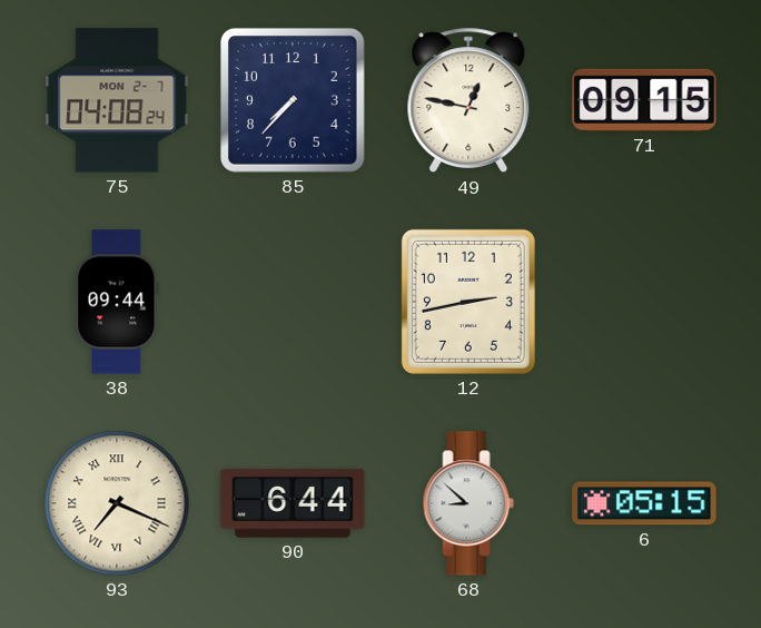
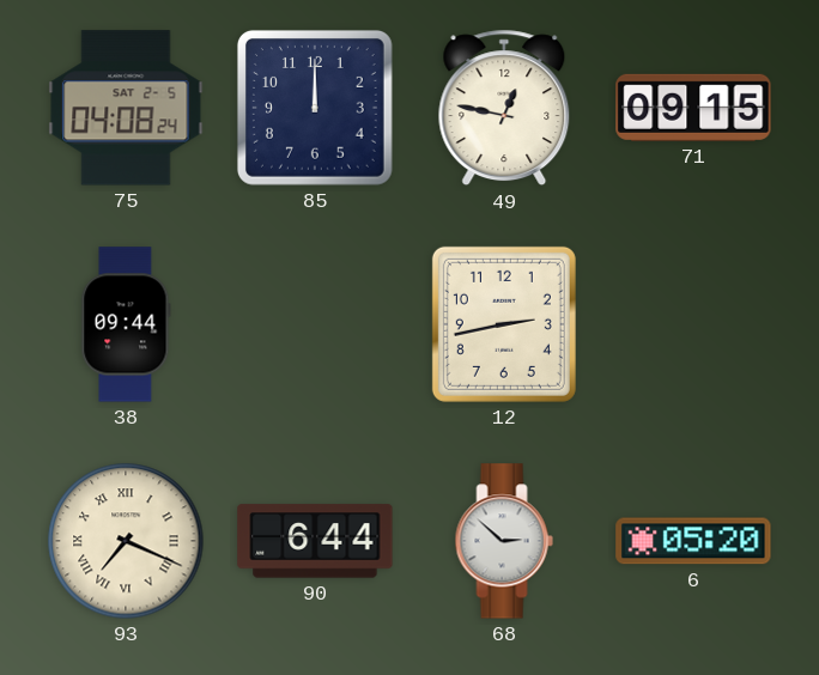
75 date: MON 2-7 -> SAT 2-5 (126, 108)
85: 7:37 -> 12:00 (315, 108)
68: 8:52 -> 2:52 (504, 541)
6: 05:15 -> 05:20 (693, 541)
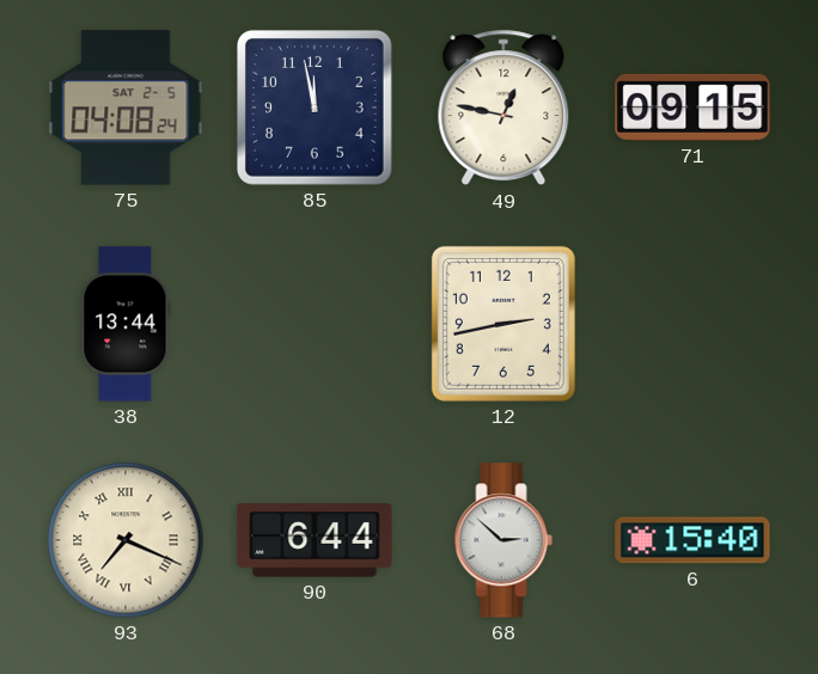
85: 12:00 -> 11:58 (315, 108)
38: 09:44 -> 13:44 (126, 324)
6: 05:20 -> 15:40 (692, 540)
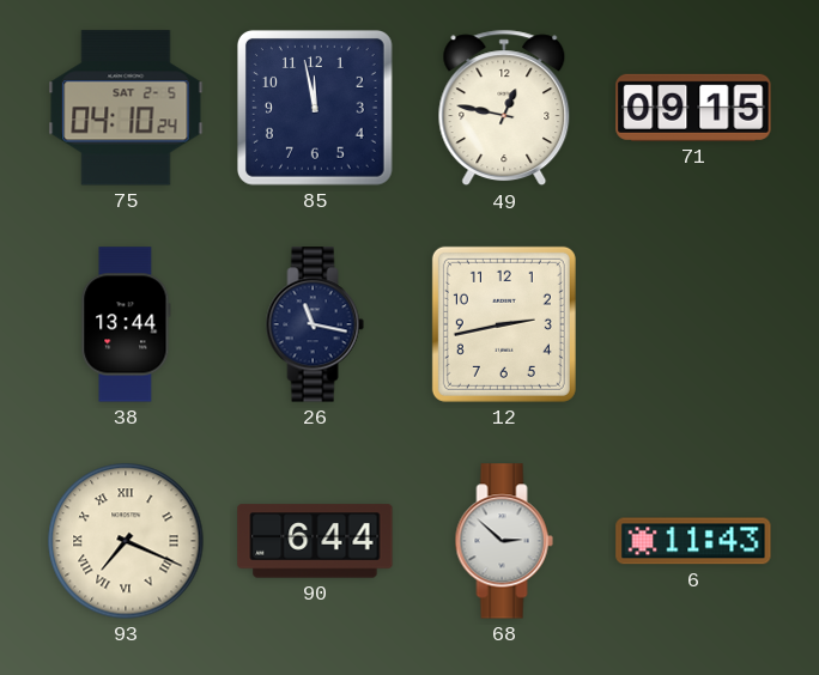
75: 04:08 -> 04:10 (126, 108)
26: none -> 11:17 (315, 324)
6: 15:40 -> 11:43 (693, 541)
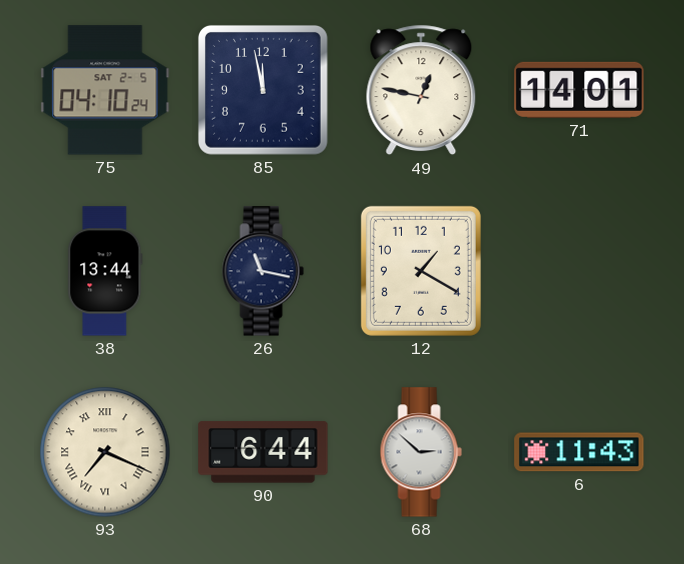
71: 09:15 -> 14:01 (579, 90)
12: 2:43 -> 1:20 (421, 271)
